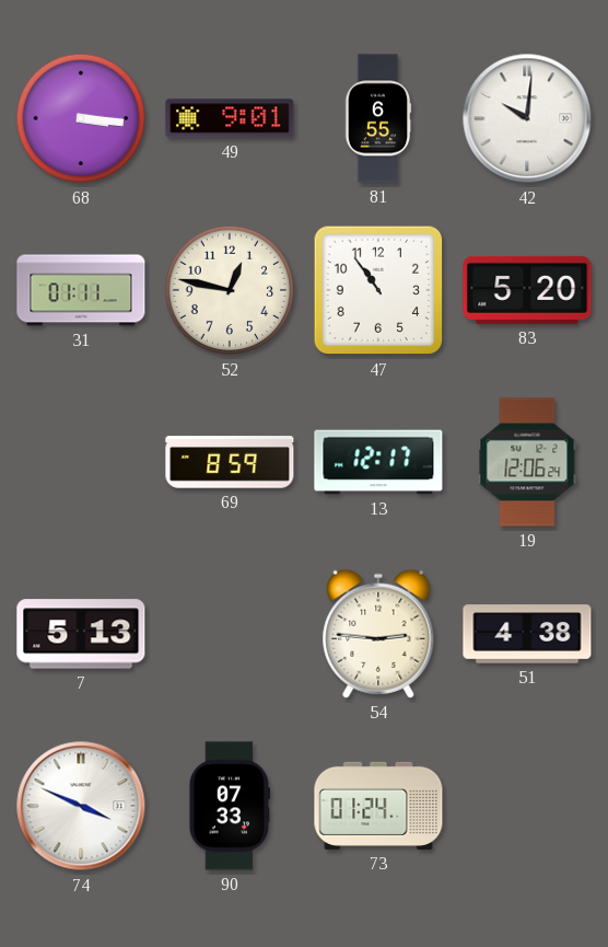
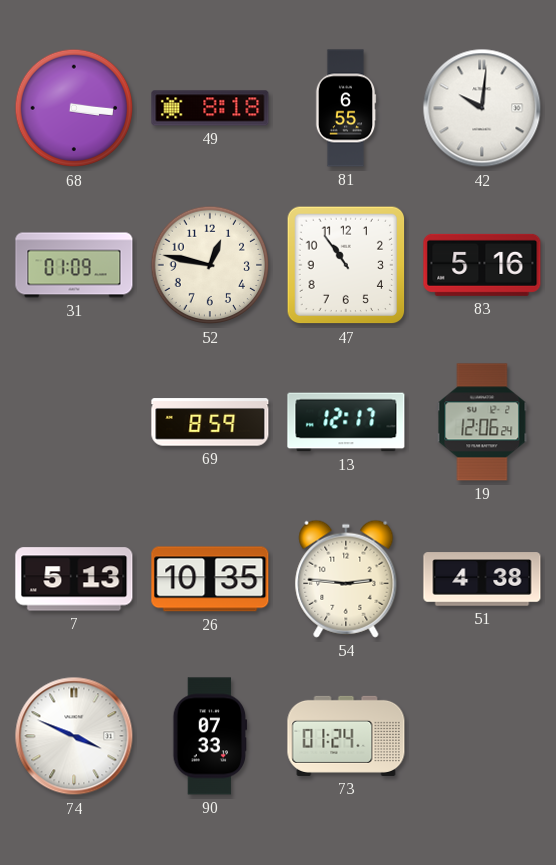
49: 9:01 -> 8:18 (210, 108)
31: 01:11 -> 01:09 (74, 265)
83: 5:20 -> 5:16 (482, 265)
26: none -> 10:35 (210, 579)
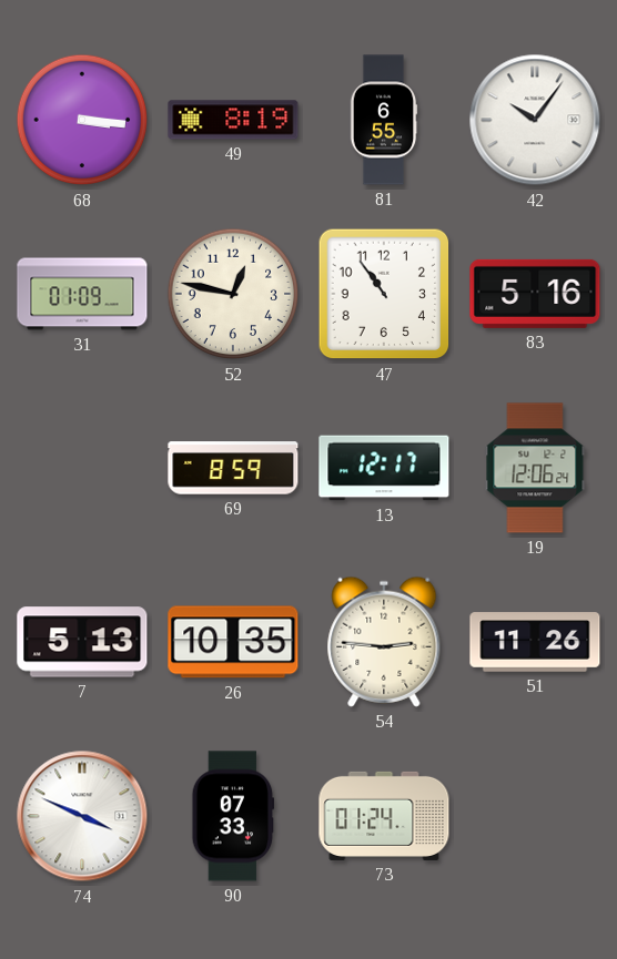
49: 8:18 -> 8:19 (233, 120)
42: 10:01 -> 10:06 (535, 120)
51: 4:38 -> 11:26 (535, 642)
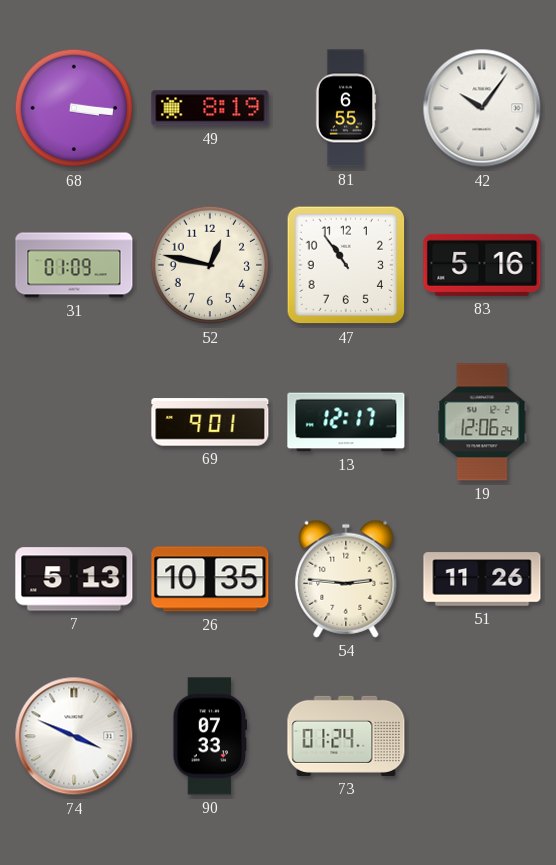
69: 8:59 -> 9:01 (210, 422)
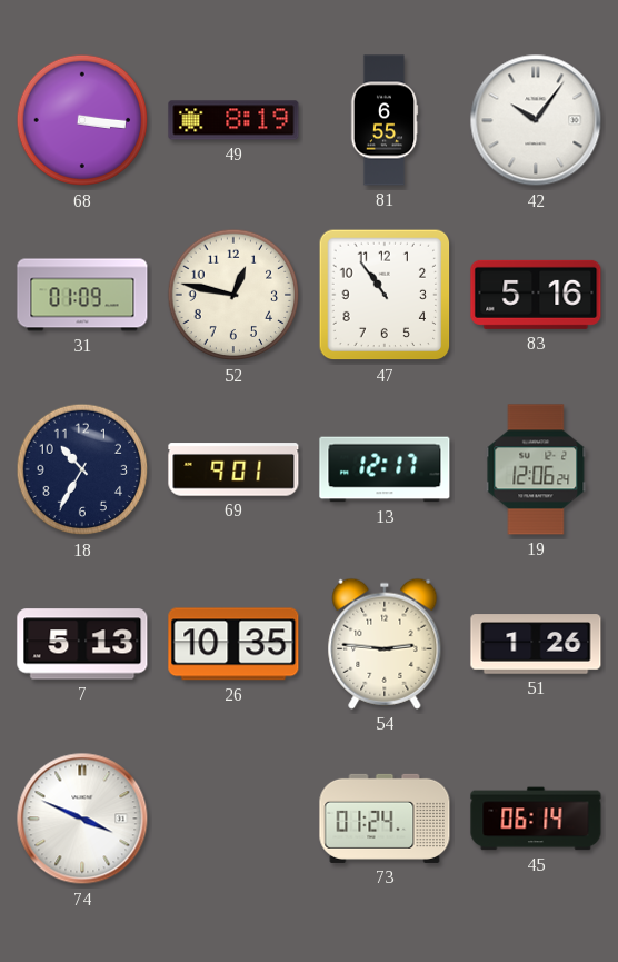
18: none -> 10:35 (82, 469)
51: 11:26 -> 1:26 (536, 644)
90: 07:33 -> none (210, 736)
45: none -> 06:14 (536, 819)
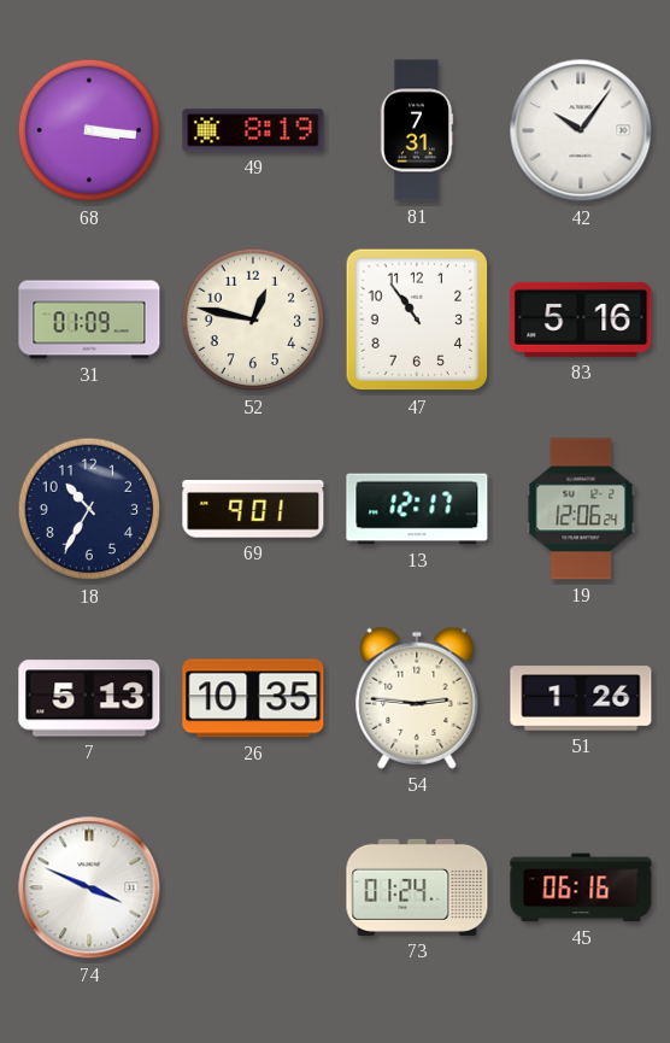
81: 6:55 -> 7:31 (417, 130)
45: 06:14 -> 06:16 (581, 887)
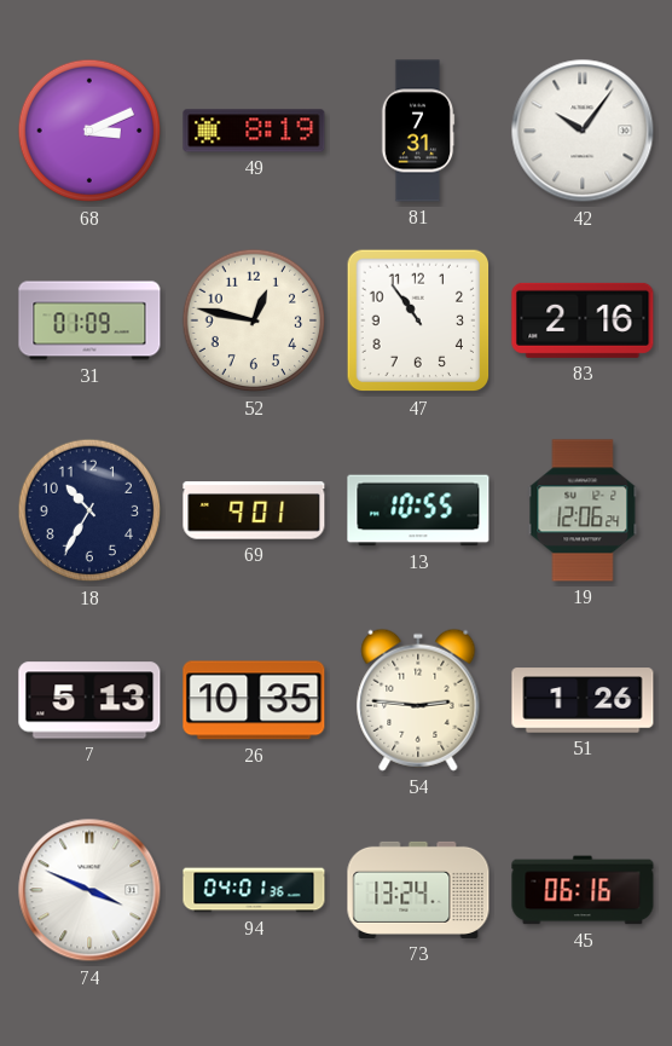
68: 3:16 -> 3:11 (89, 131)
83: 5:16 -> 2:16 (583, 320)
13: 12:17 -> 10:55 (418, 510)
94: none -> 04:01 (254, 890)
73: 01:24 -> 13:24 (418, 890)
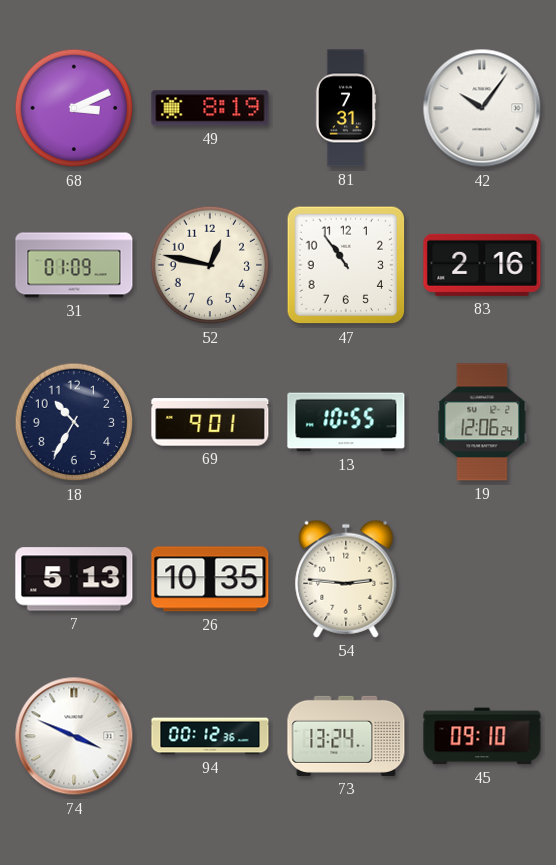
51: 1:26 -> none (583, 700)
94: 04:01 -> 00:12 (210, 736)
45: 06:16 -> 09:10 (482, 736)
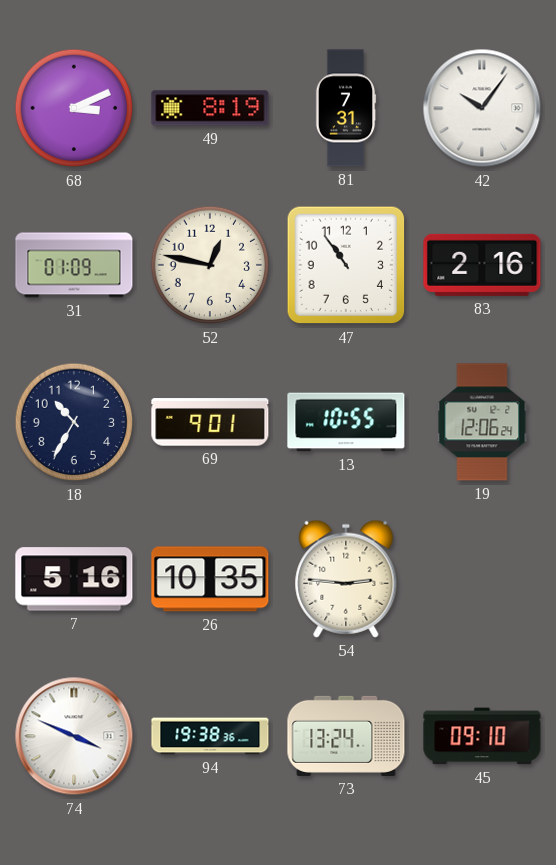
7: 5:13 -> 5:16 (74, 579)
94: 00:12 -> 19:38 (210, 736)
